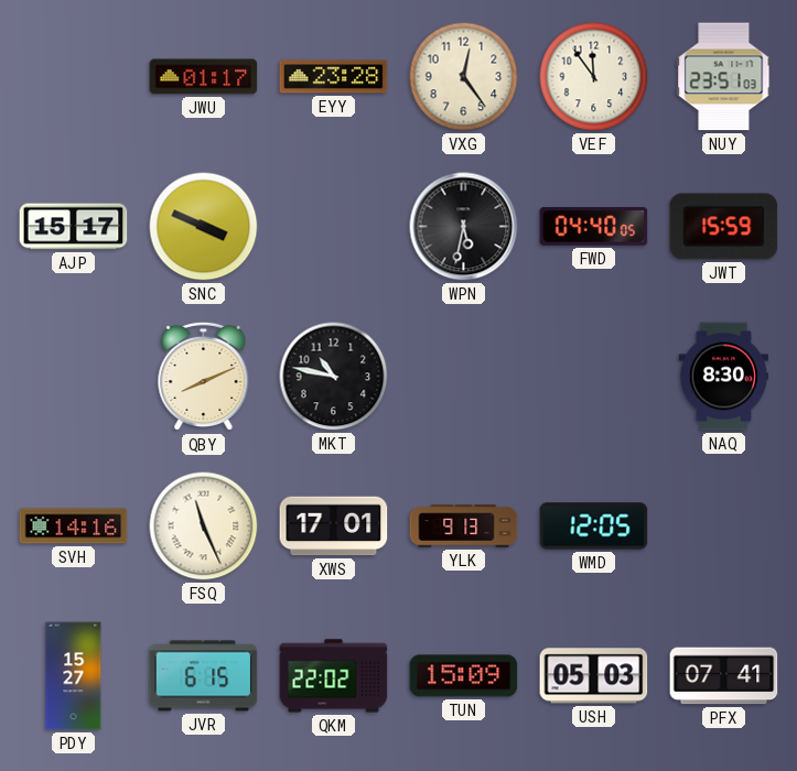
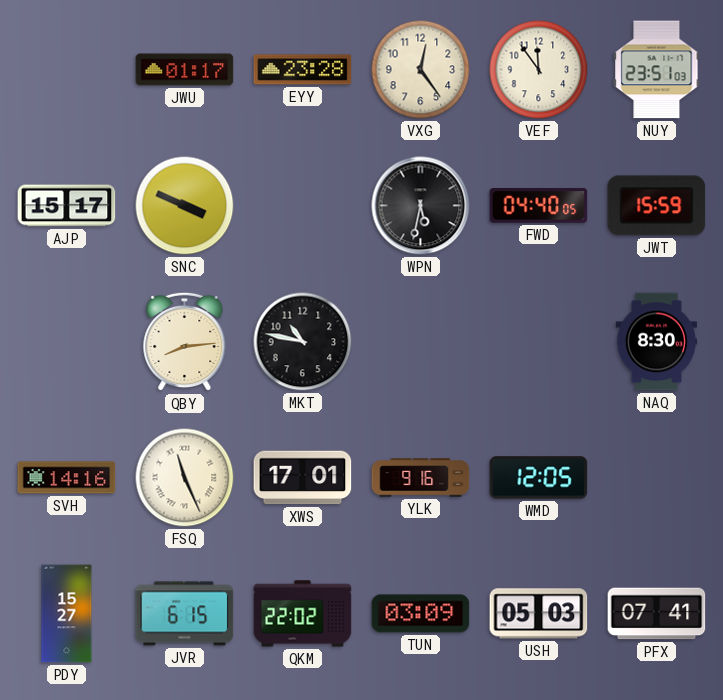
QBY: 8:11 -> 8:14 (185, 342)
YLK: 9:13 -> 9:16 (421, 478)
TUN: 15:09 -> 03:09 (421, 614)
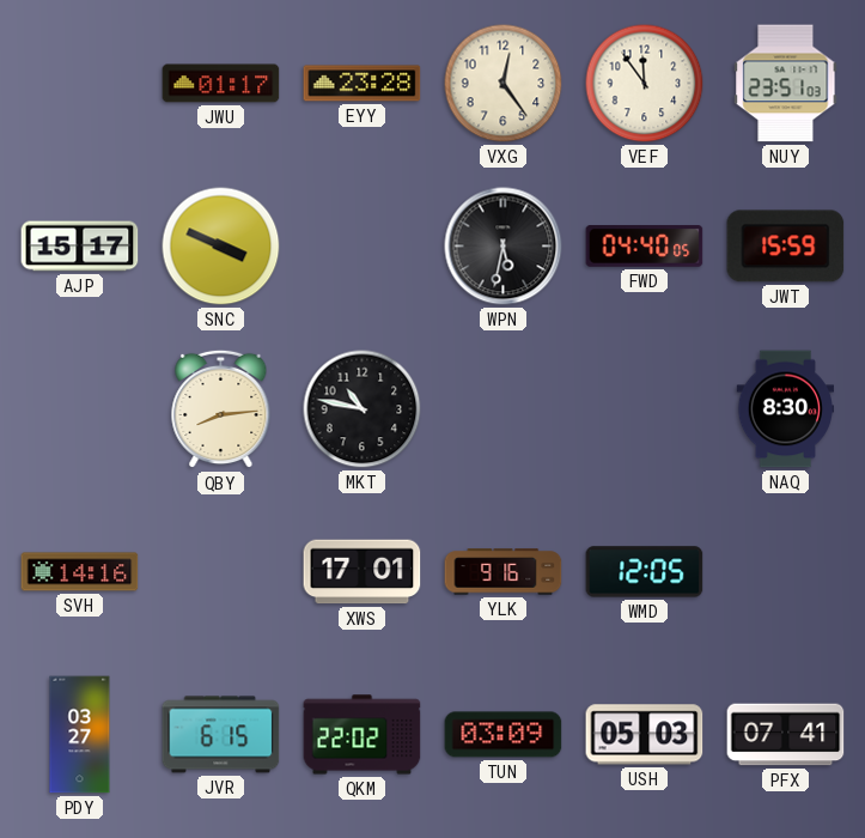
FSQ: 11:26 -> none (185, 478)
PDY: 15:27 -> 03:27 (80, 735)
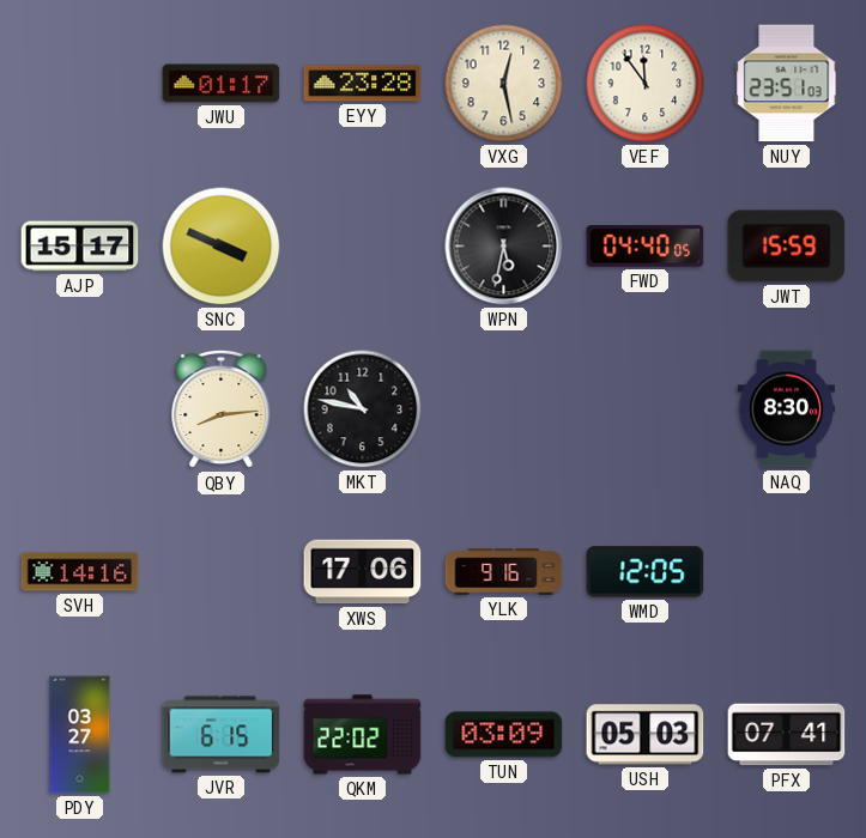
VXG: 12:24 -> 12:28 (504, 84)
XWS: 17:01 -> 17:06 (363, 572)
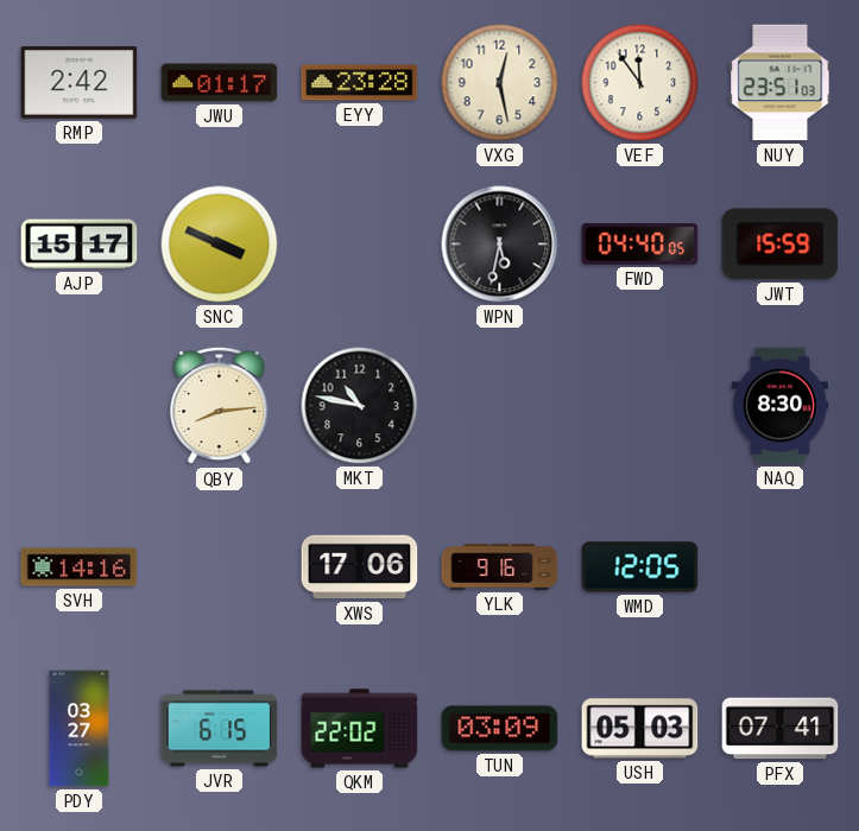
RMP: none -> 2:42 (80, 83)
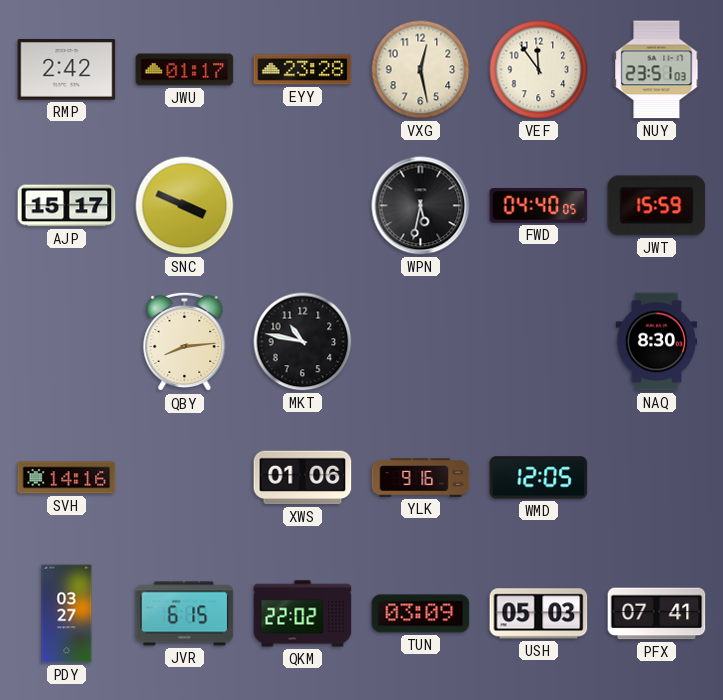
XWS: 17:06 -> 01:06 (303, 478)
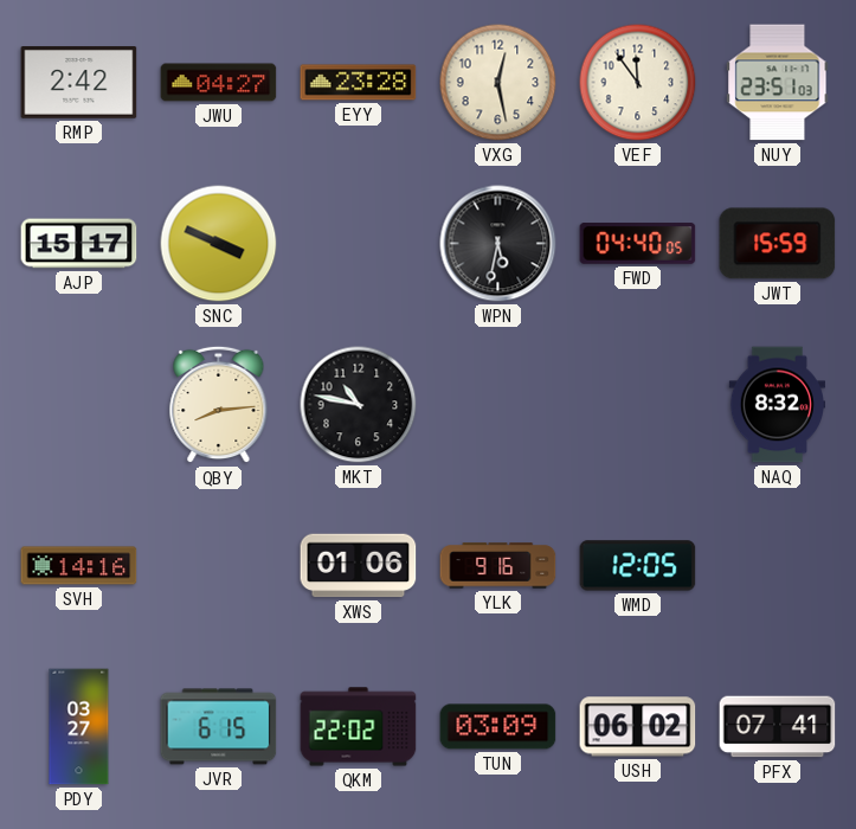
JWU: 01:17 -> 04:27 (219, 83)
NAQ: 8:30 -> 8:32 (777, 405)
USH: 05:03 -> 06:02 (638, 727)
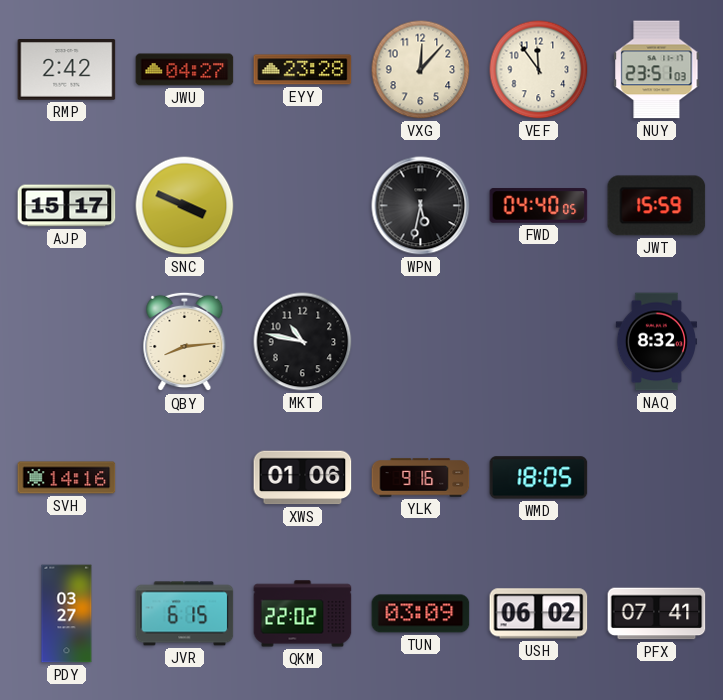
VXG: 12:28 -> 12:07 (421, 70)
WMD: 12:05 -> 18:05 (539, 478)
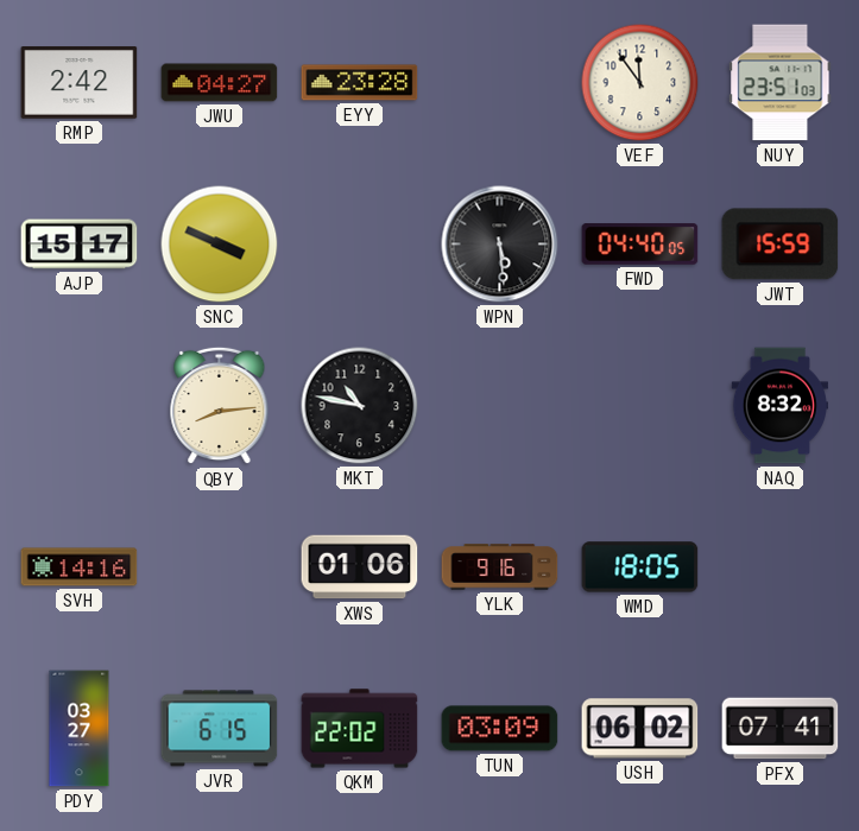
VXG: 12:07 -> none (421, 70)
WPN: 5:32 -> 5:29 (500, 245)
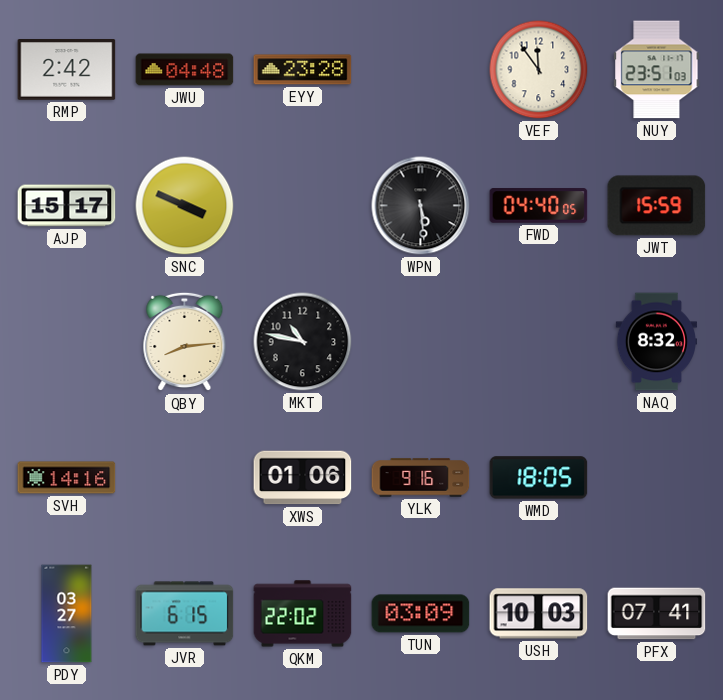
JWU: 04:27 -> 04:48 (185, 70)
USH: 06:02 -> 10:03 (539, 614)
